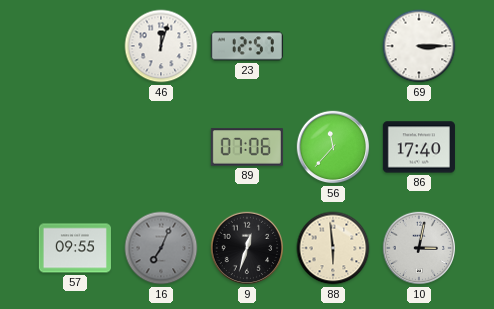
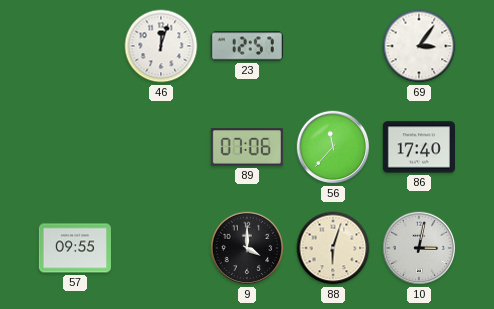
69: 3:15 -> 3:06 (419, 46)
16: 7:04 -> none (161, 248)
9: 12:33 -> 4:00 (247, 248)
88: 5:59 -> 6:03 (333, 248)
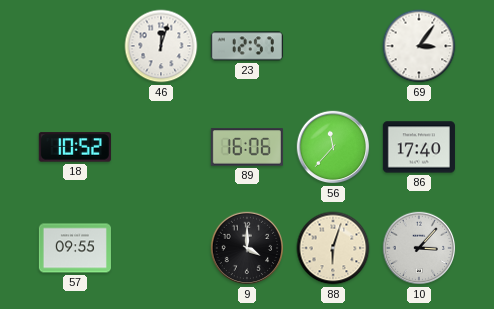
18: none -> 10:52 (75, 147)
89: 07:06 -> 16:06 (247, 147)
10: 3:02 -> 3:07 (419, 248)
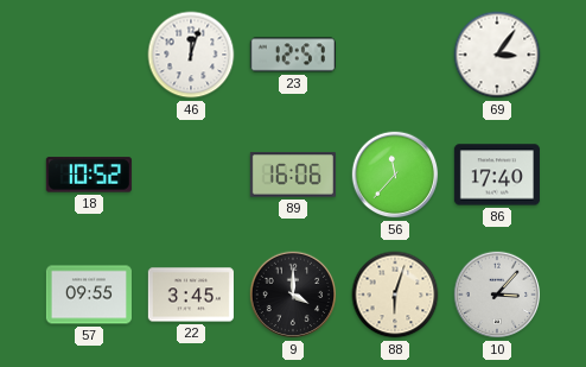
22: none -> 3:45 (191, 295)
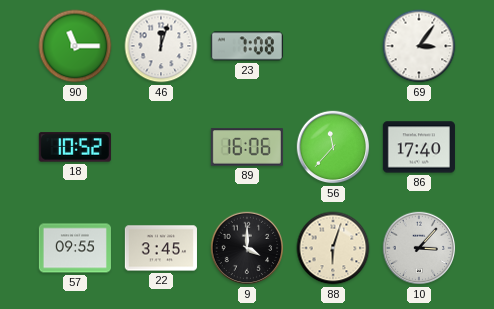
90: none -> 11:15 (75, 46)
23: 12:57 -> 7:08 (247, 46)
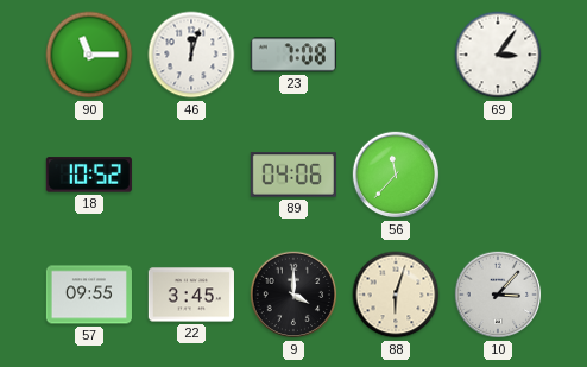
89: 16:06 -> 04:06 (293, 175)
86: 17:40 -> none (419, 147)
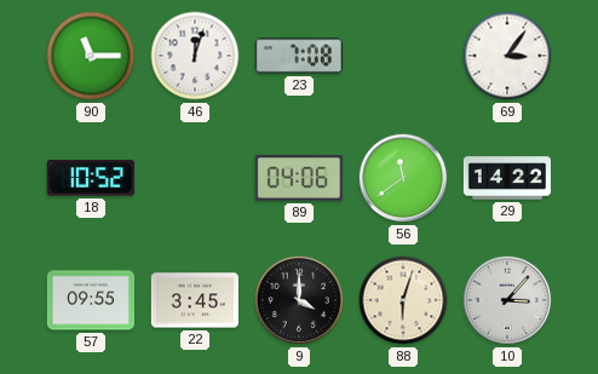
56: 11:37 -> 11:39 (403, 178)
29: none -> 14:22 (506, 178)
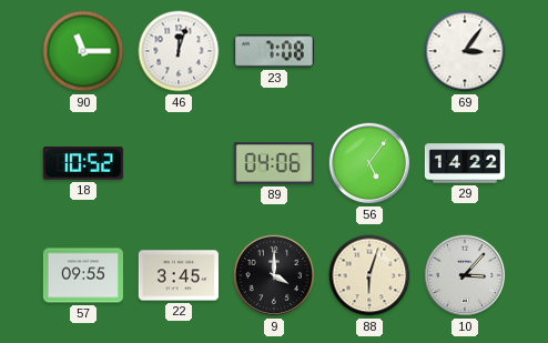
56: 11:39 -> 5:06 (369, 163)
